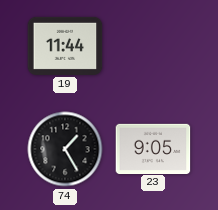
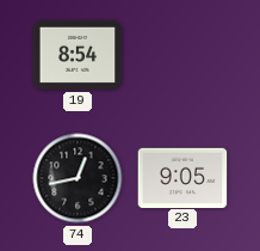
19: 11:44 -> 8:54 (78, 55)
74: 1:25 -> 12:43 (78, 178)
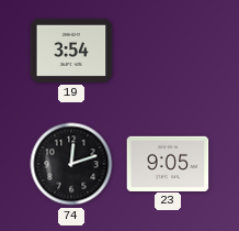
19: 8:54 -> 3:54 (71, 51)
74: 12:43 -> 12:12 (71, 164)
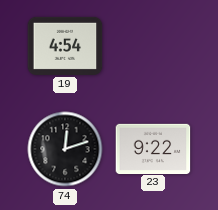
19: 3:54 -> 4:54 (65, 46)
23: 9:05 -> 9:22 (153, 148)
